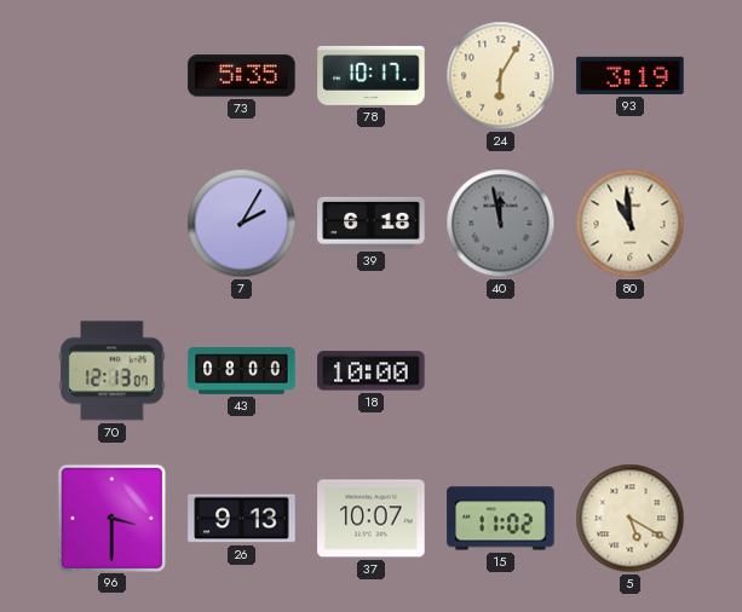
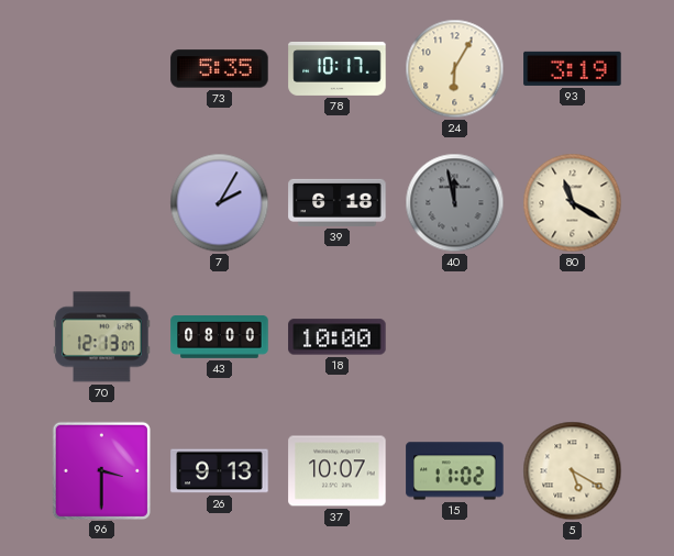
80: 10:59 -> 11:20 (573, 203)
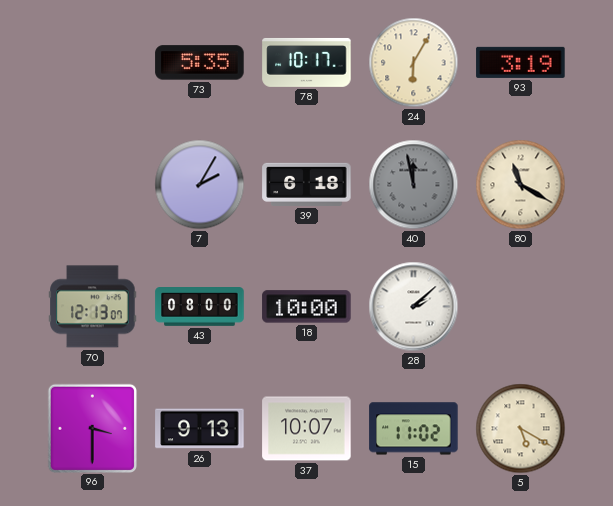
28: none -> 2:08 (414, 307)
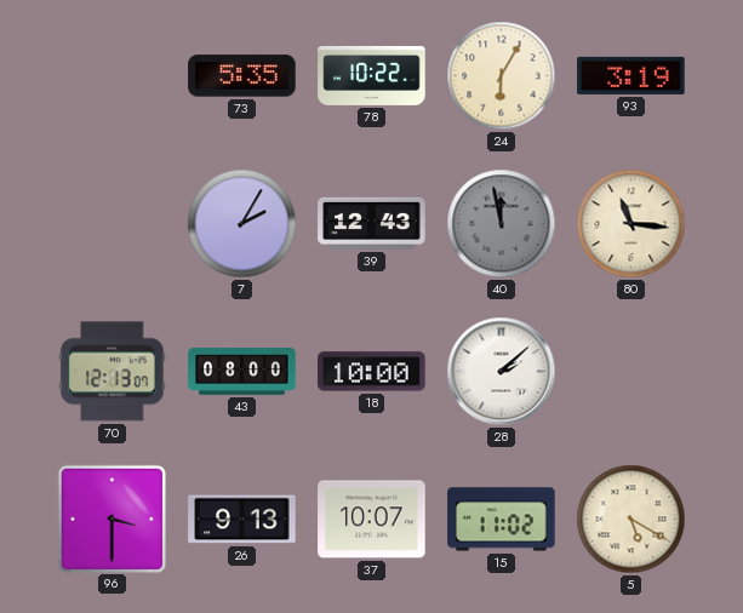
78: 10:17 -> 10:22 (372, 75)
39: 6:18 -> 12:43 (372, 223)
80: 11:20 -> 11:16 (631, 224)
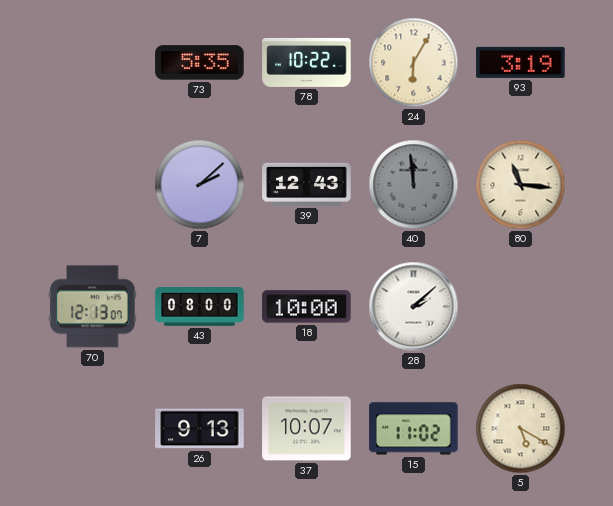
7: 2:05 -> 2:08 (200, 185)
40: 11:58 -> 11:59 (414, 185)
96: 3:30 -> none (112, 519)
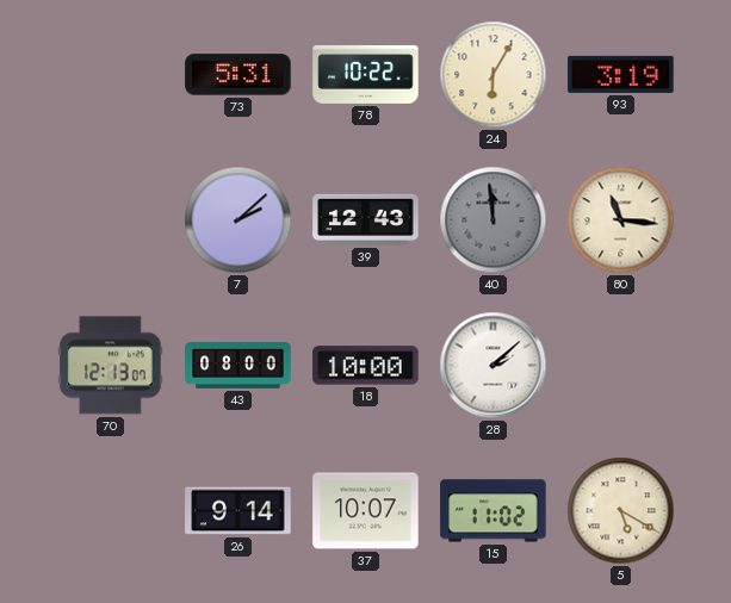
73: 5:35 -> 5:31 (238, 75)
26: 9:13 -> 9:14 (238, 511)
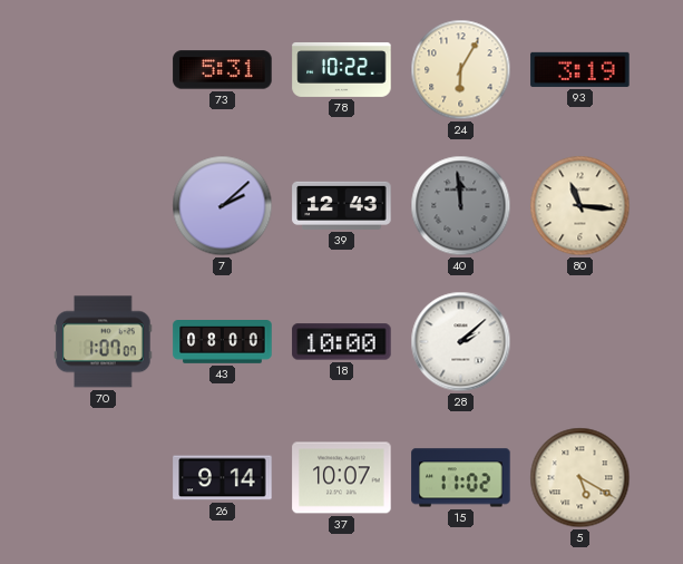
70: 12:13 -> 1:07 (104, 342)
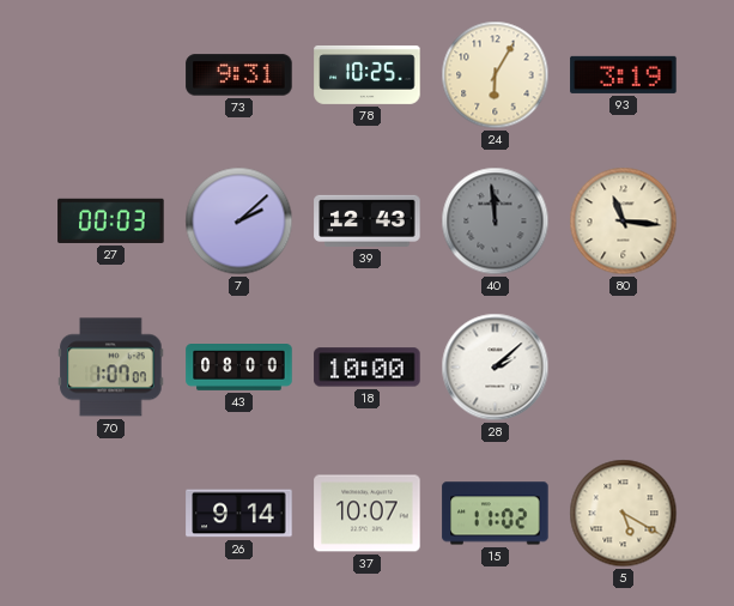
73: 5:31 -> 9:31 (239, 75)
78: 10:22 -> 10:25 (368, 74)
27: none -> 00:03 (111, 220)
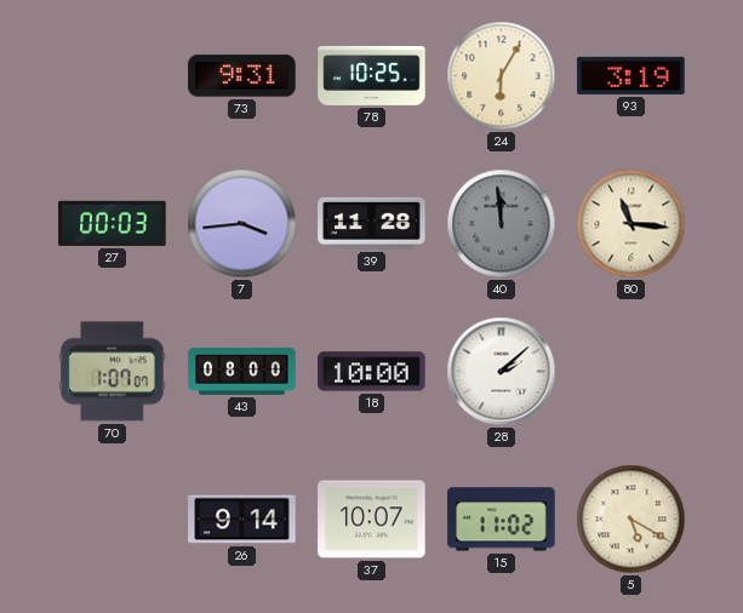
7: 2:08 -> 3:44 (242, 224)
39: 12:43 -> 11:28 (372, 223)
